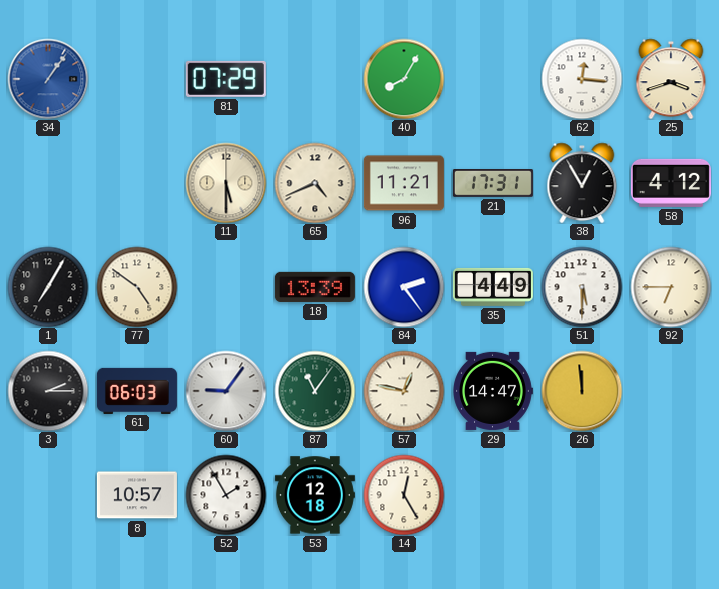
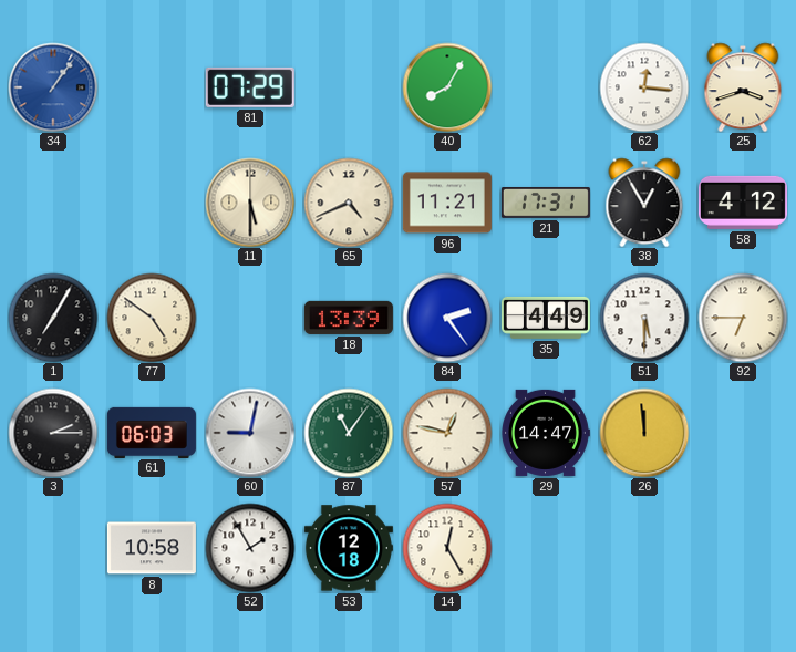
60: 9:06 -> 9:02 (250, 433)
8: 10:57 -> 10:58 (152, 548)
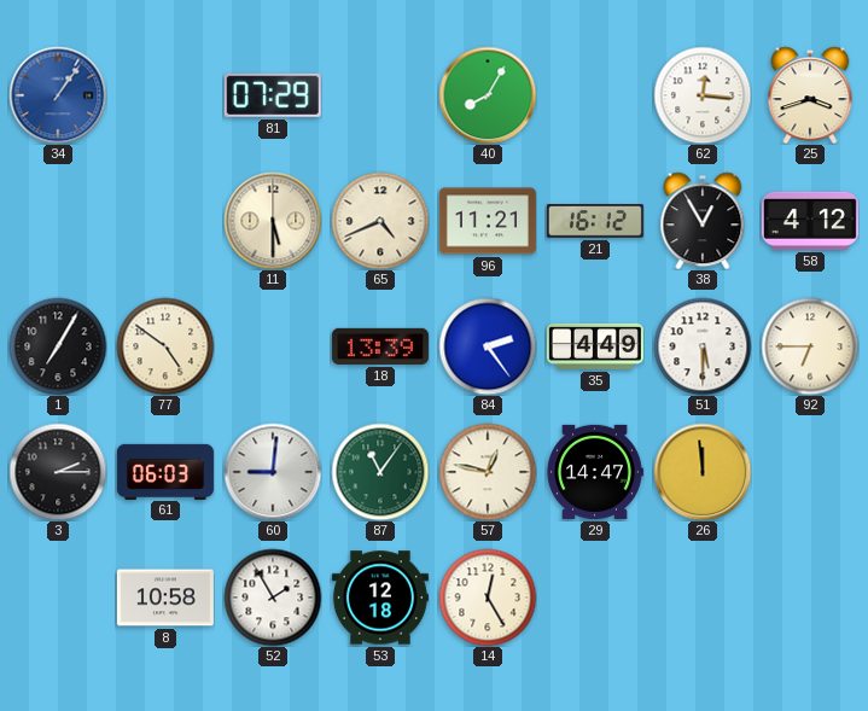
21: 17:31 -> 16:12 (595, 222)
60: 9:02 -> 9:01 (273, 472)
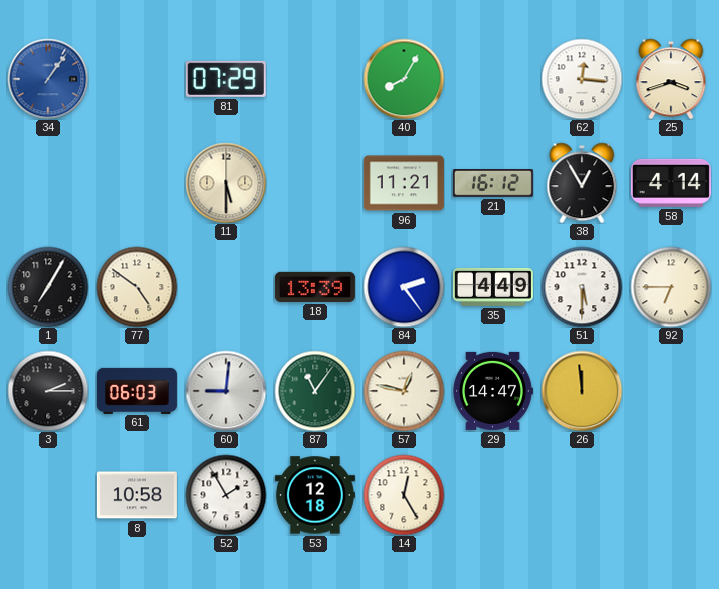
65: 4:41 -> none (380, 221)
58: 4:12 -> 4:14 (671, 183)
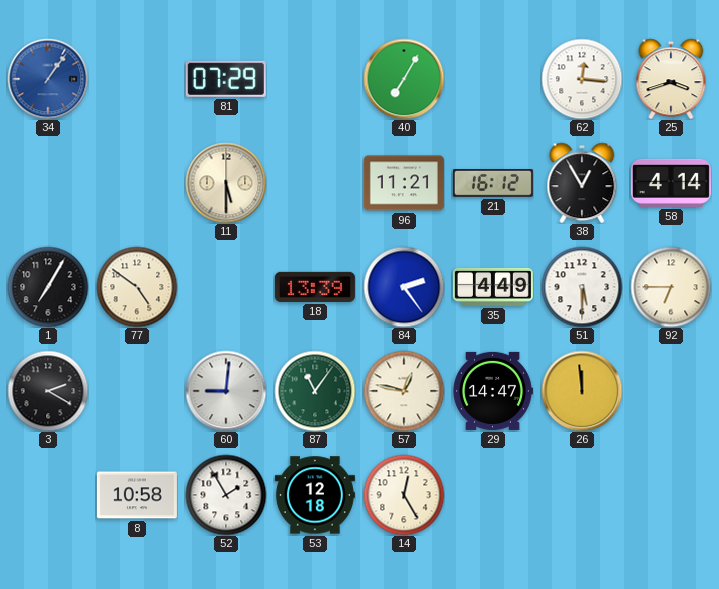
40: 8:05 -> 7:05 (404, 79)
3: 2:15 -> 2:20 (48, 391)
61: 06:03 -> none (137, 390)
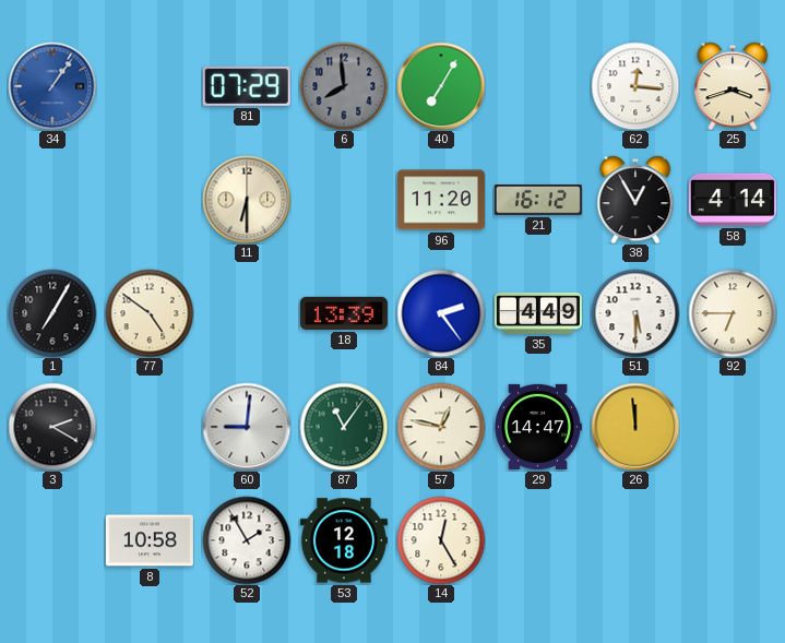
6: none -> 7:59 (344, 86)
11: 5:30 -> 6:30 (247, 200)
96: 11:21 -> 11:20 (441, 200)
